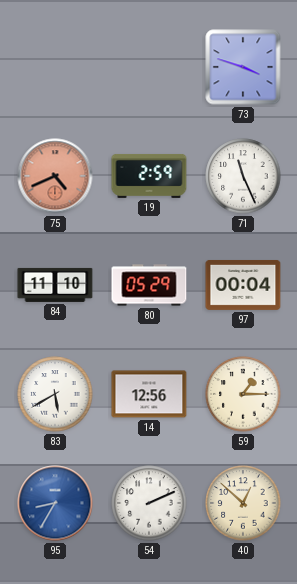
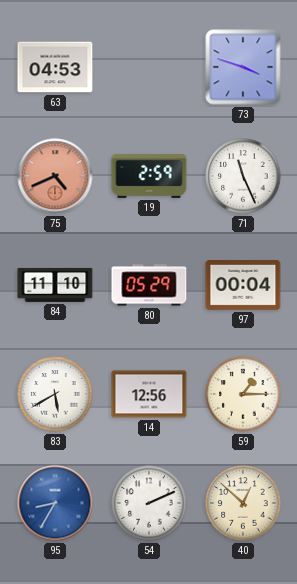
63: none -> 04:53 (55, 67)
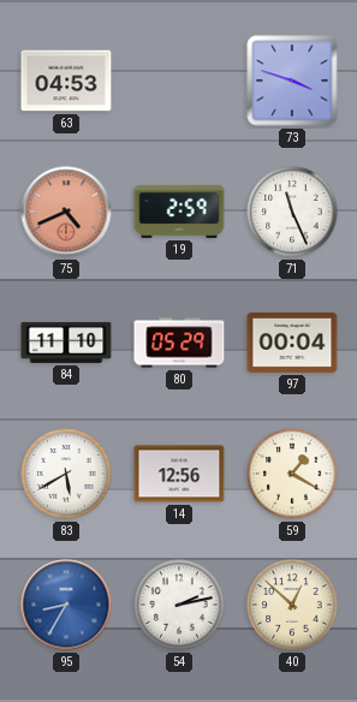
59: 1:15 -> 1:20 (292, 474)
54: 2:11 -> 2:13 (179, 605)
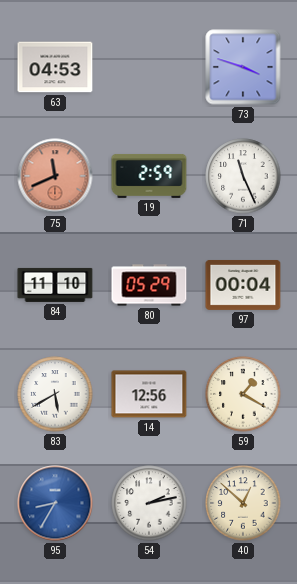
75: 4:41 -> 11:41 (55, 176)
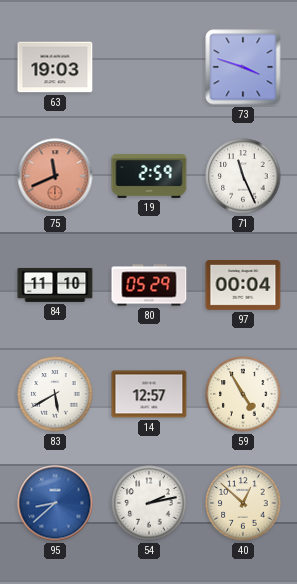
63: 04:53 -> 19:03 (55, 67)
14: 12:56 -> 12:57 (149, 394)
59: 1:20 -> 4:55 (243, 394)
95: 8:35 -> 8:38 (55, 503)
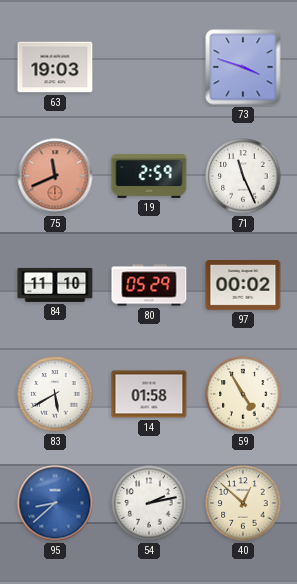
97: 00:04 -> 00:02 (243, 285)
14: 12:57 -> 01:58 (149, 394)
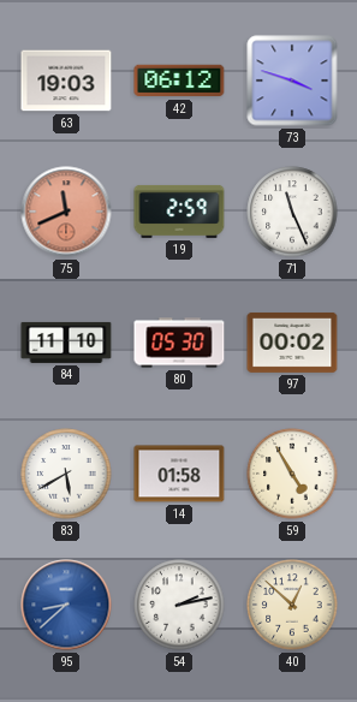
42: none -> 06:12 (179, 81)
80: 05:29 -> 05:30 (179, 343)
